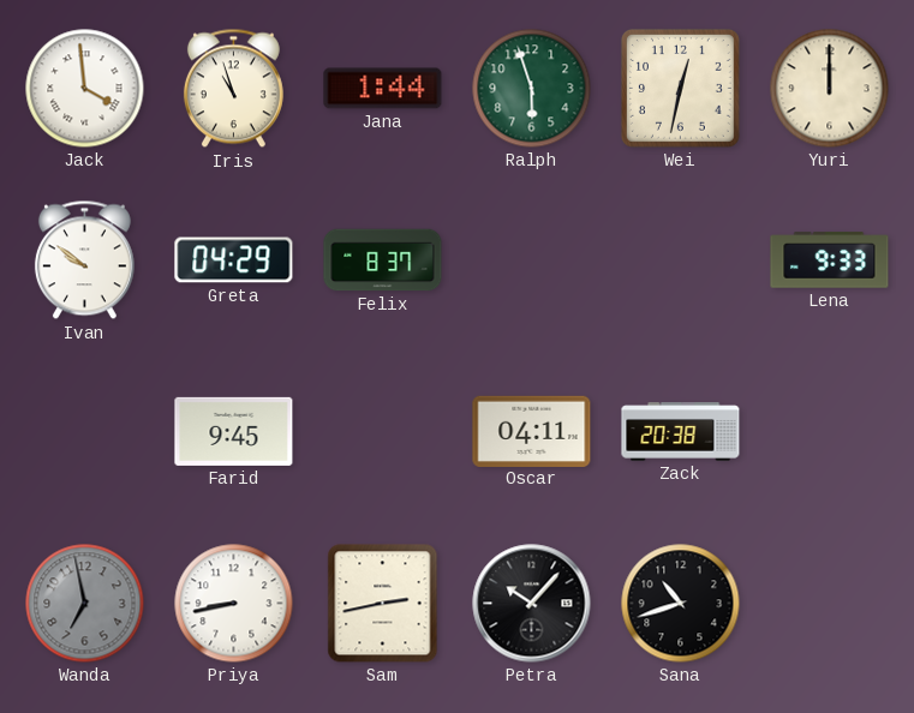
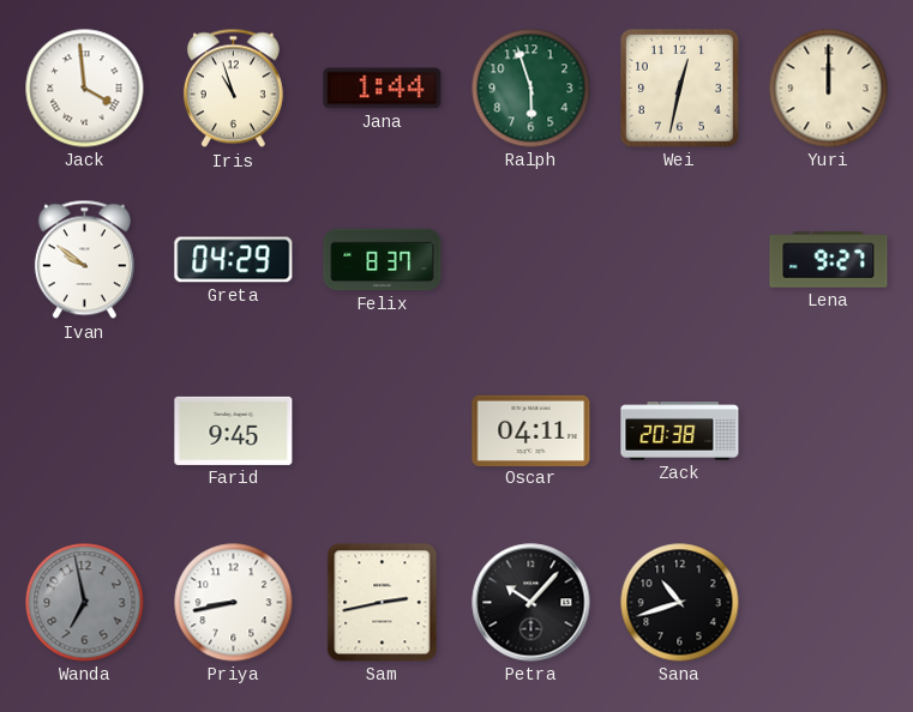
Lena: 9:33 -> 9:27 (829, 260)
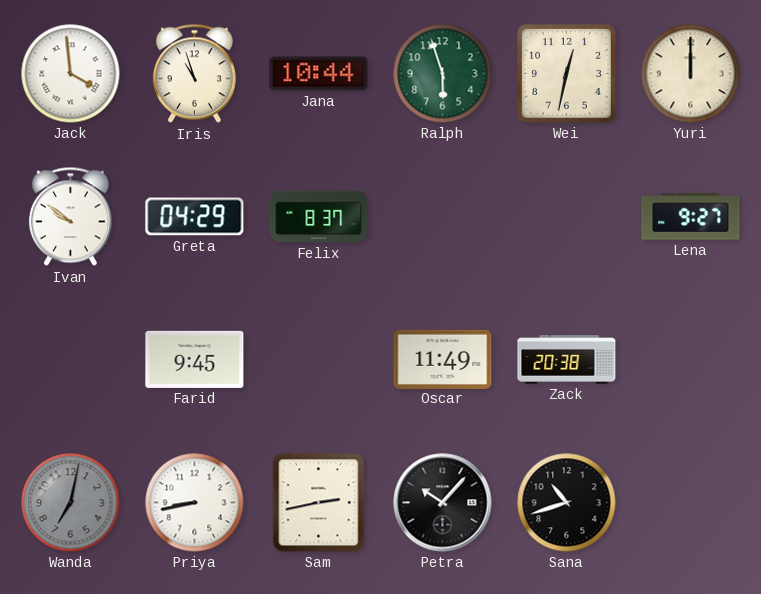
Jana: 1:44 -> 10:44 (319, 74)
Oscar: 04:11 -> 11:49 (443, 359)
Wanda: 6:58 -> 7:02 (71, 503)
